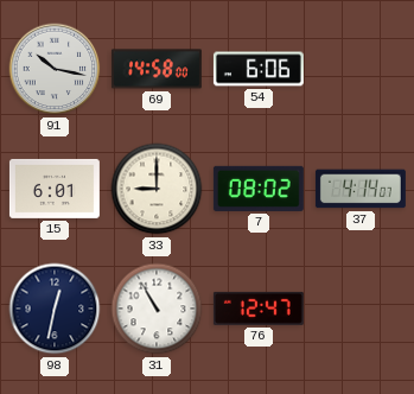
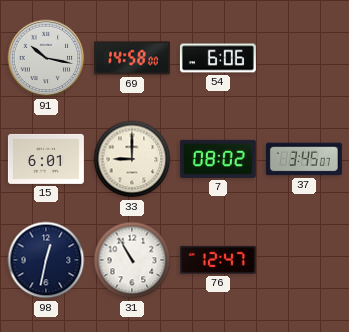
37: 4:14 -> 3:45 (304, 159)
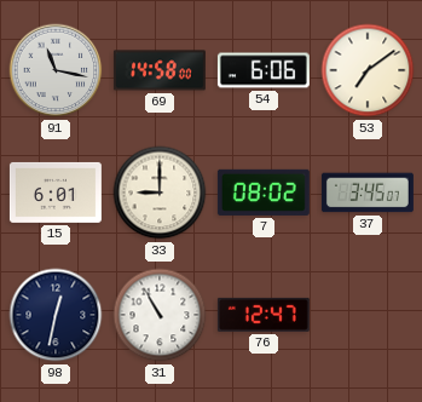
91: 10:17 -> 11:17 (56, 70)
53: none -> 7:09 (368, 70)
